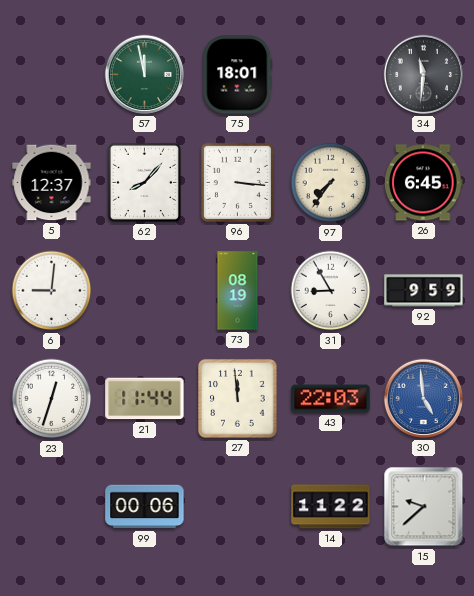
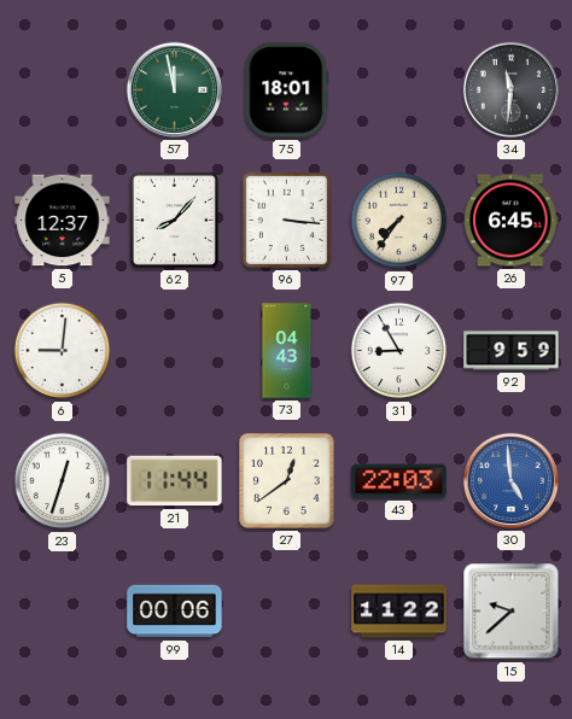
73: 08:19 -> 04:43 (287, 351)
27: 11:59 -> 12:39 (287, 481)
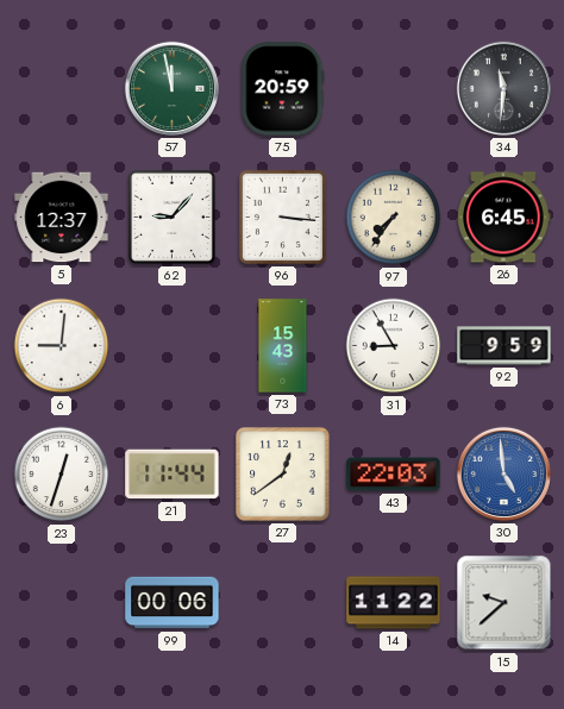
75: 18:01 -> 20:59 (283, 89)
62: 8:07 -> 9:07 (171, 217)
73: 04:43 -> 15:43 (283, 346)
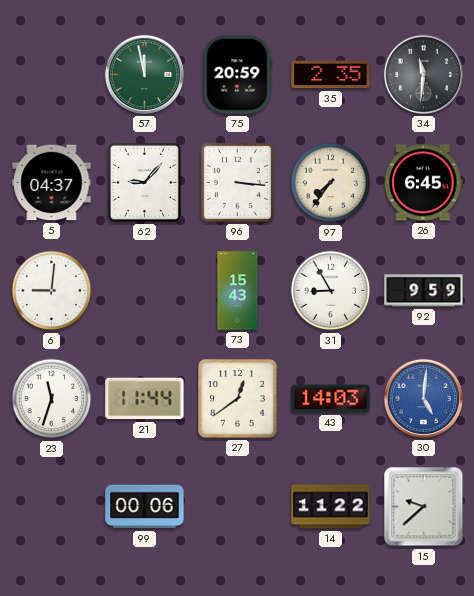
35: none -> 2:35 (331, 75)
5: 12:37 -> 04:37 (52, 183)
23: 12:33 -> 11:33 (52, 399)
43: 22:03 -> 14:03 (331, 399)
30: 4:59 -> 5:01 (423, 398)
